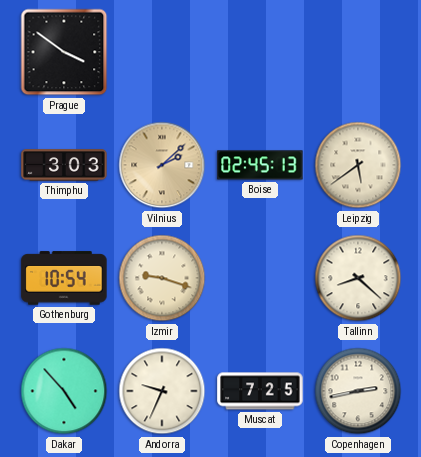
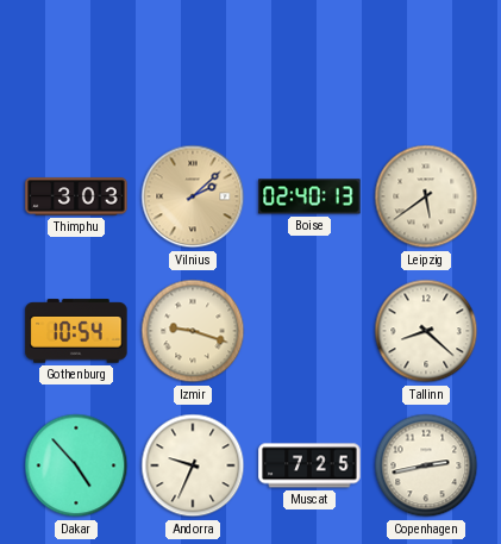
Prague: 3:51 -> none (64, 52)
Boise: 02:45 -> 02:40 (309, 196)
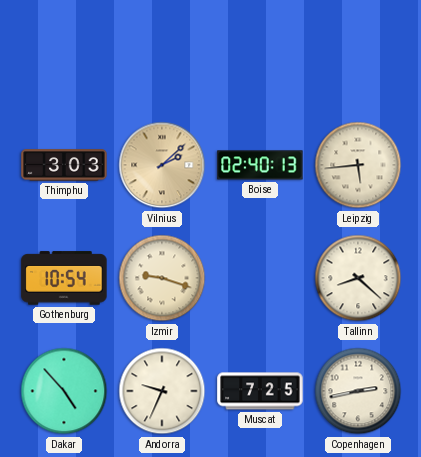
Leipzig: 5:39 -> 5:44 (358, 165)
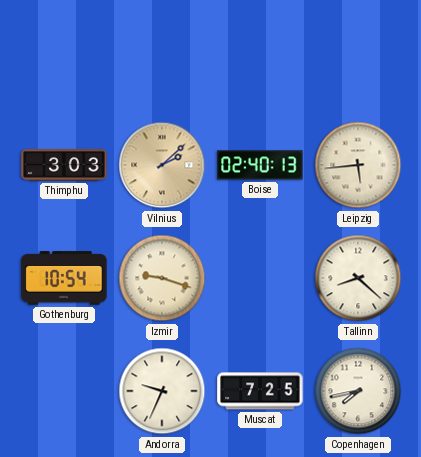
Dakar: 4:53 -> none (64, 391)
Copenhagen: 2:43 -> 7:43 (358, 391)
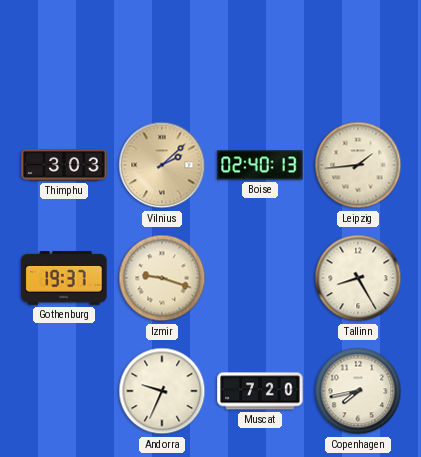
Leipzig: 5:44 -> 1:44 (358, 165)
Gothenburg: 10:54 -> 19:37 (64, 278)
Tallinn: 8:22 -> 8:25 (358, 278)
Muscat: 7:25 -> 7:20 (260, 391)
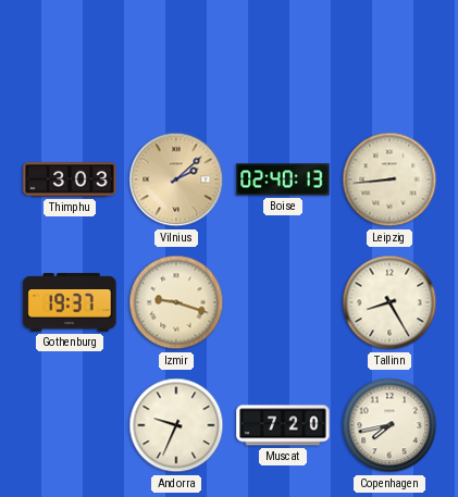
Leipzig: 1:44 -> 8:44 (389, 179)
